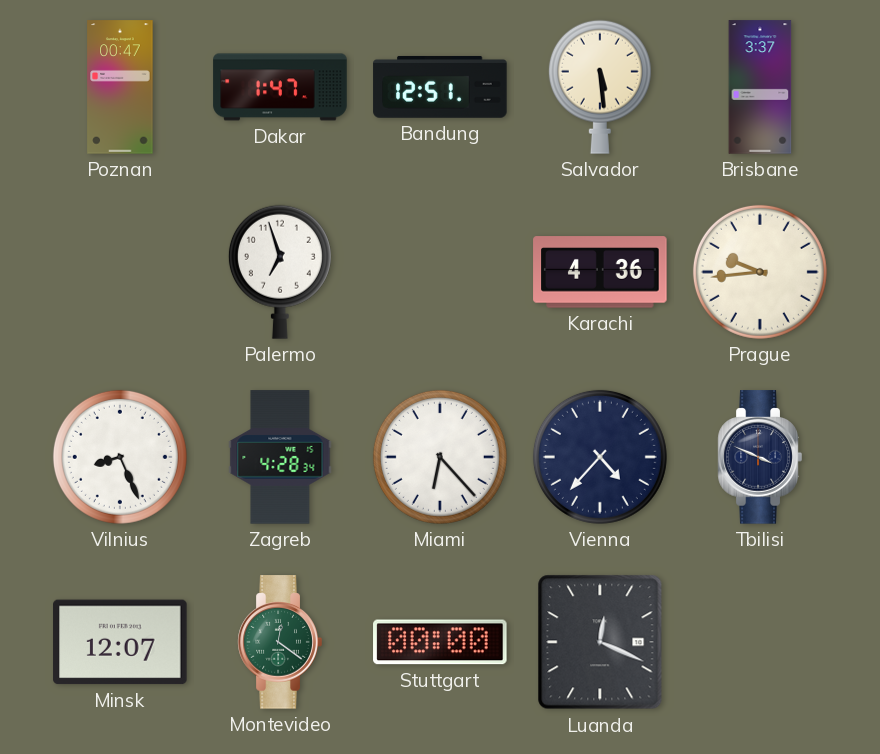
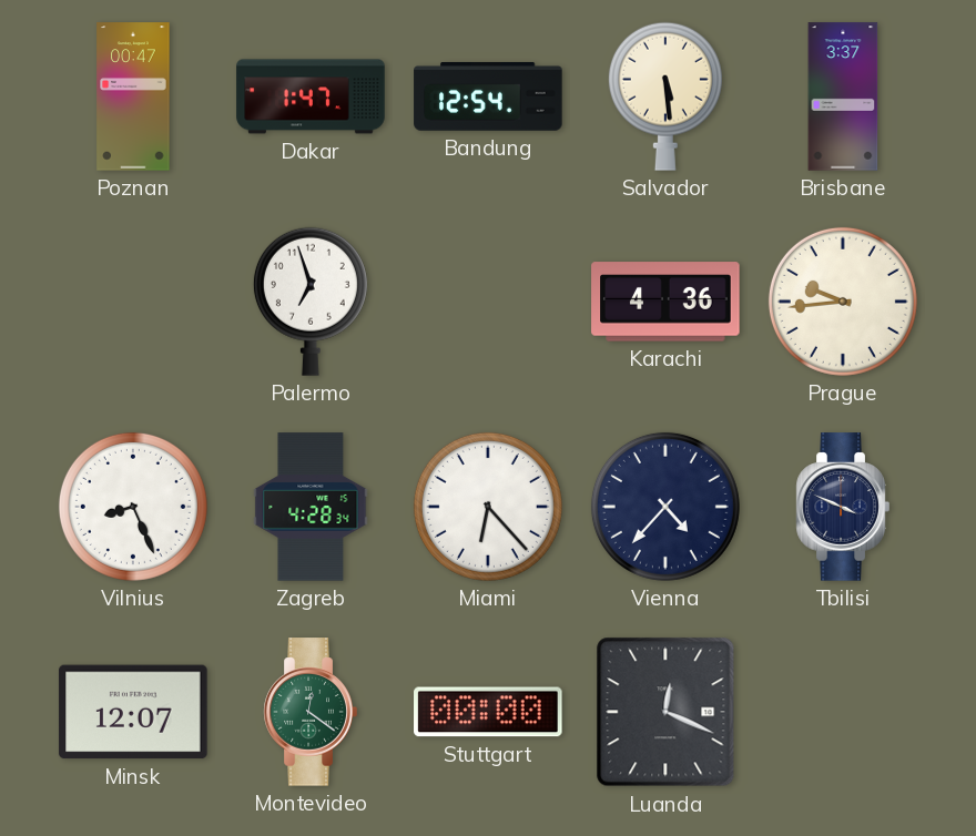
Bandung: 12:51 -> 12:54 (488, 96)
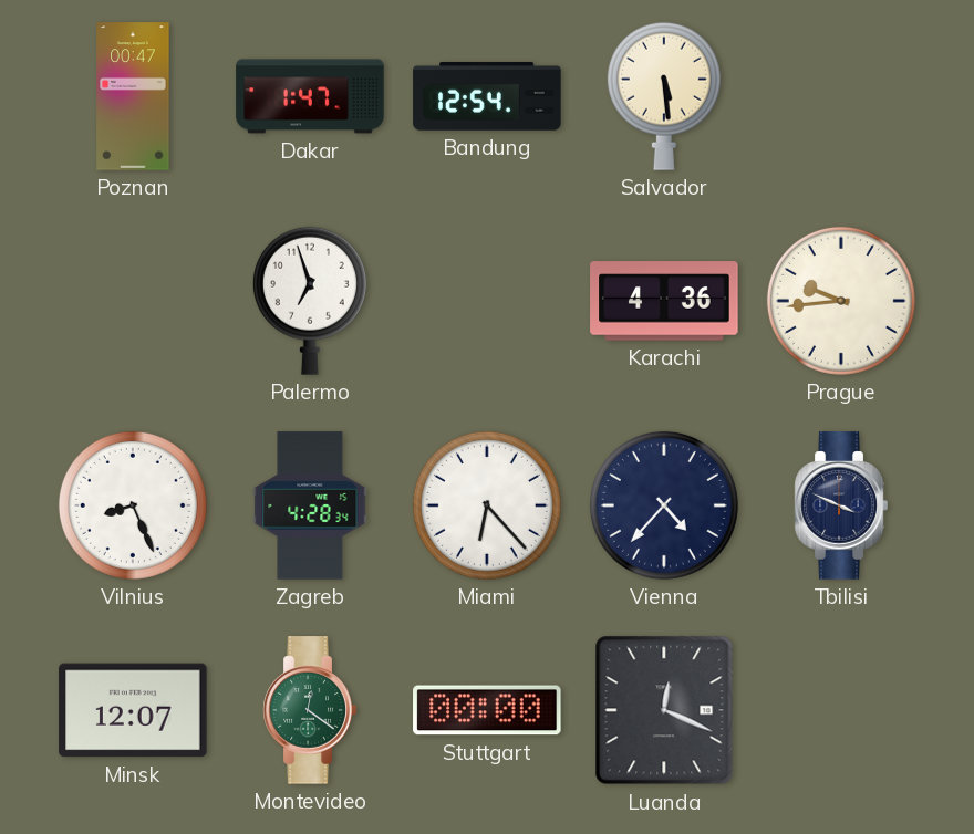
Brisbane: 3:37 -> none (843, 96)
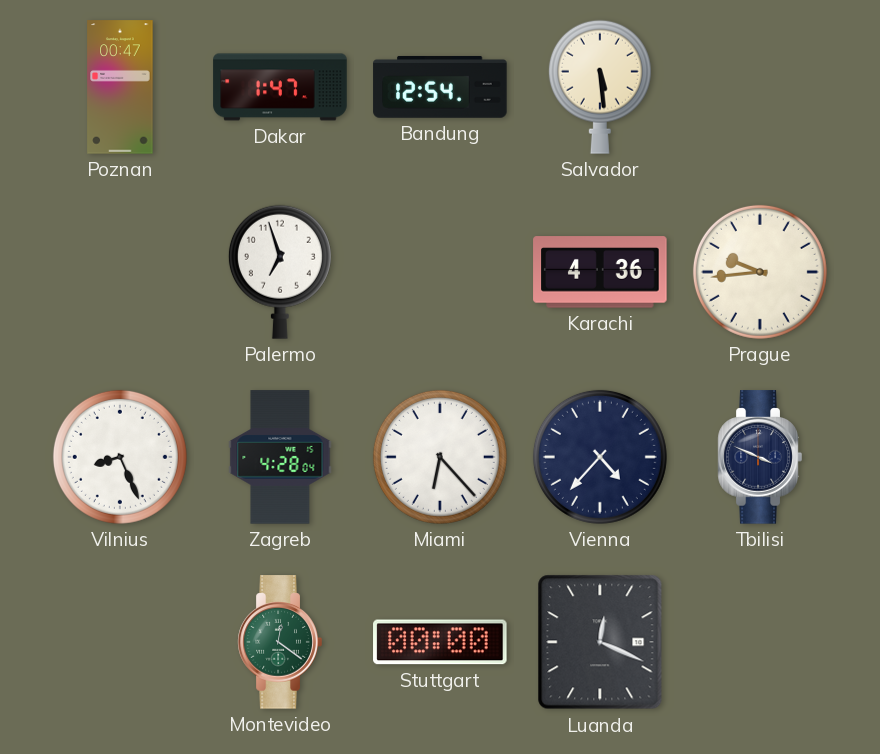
Zagreb: 4:28:34 -> 4:28:04 (280, 457)
Minsk: 12:07 -> none (133, 710)
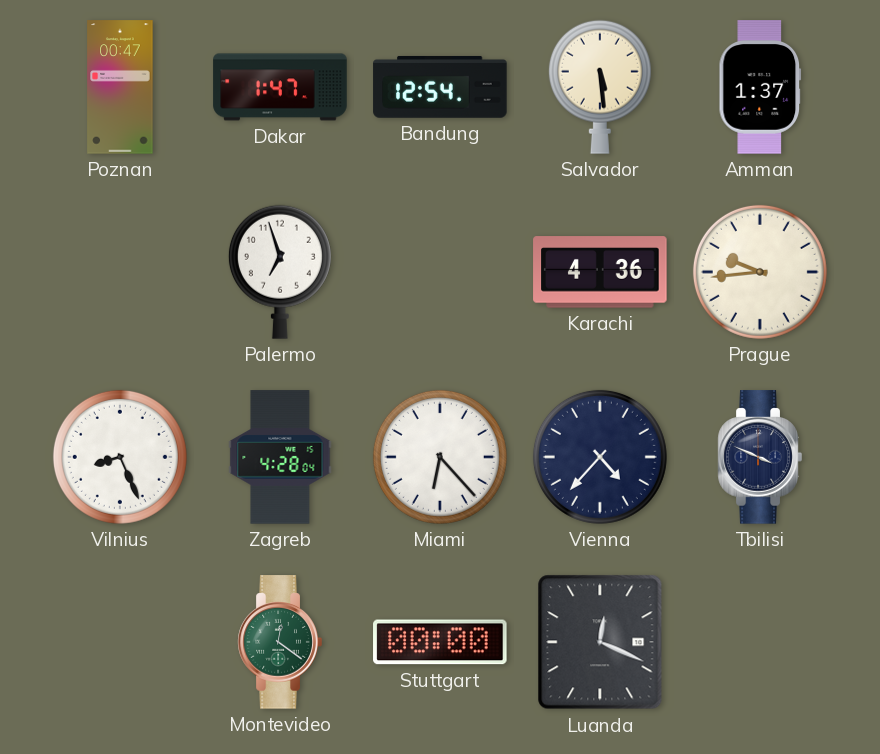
Amman: none -> 1:37 (760, 87)
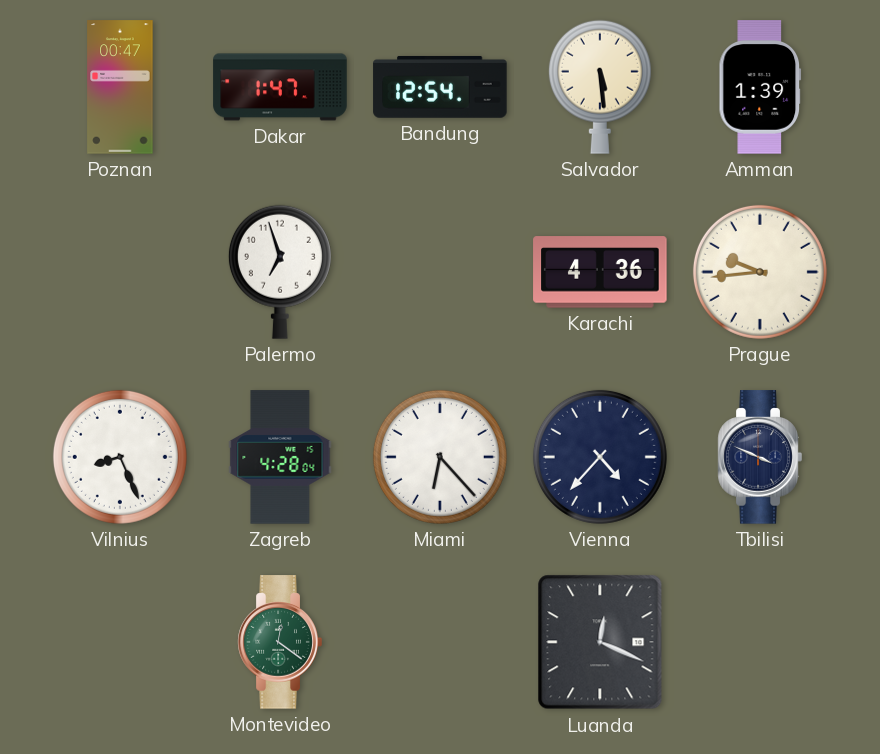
Amman: 1:37 -> 1:39 (760, 87)
Stuttgart: 00:00 -> none (440, 642)
